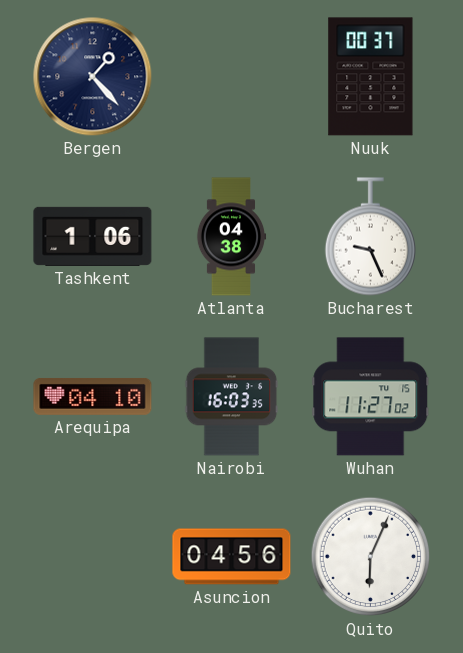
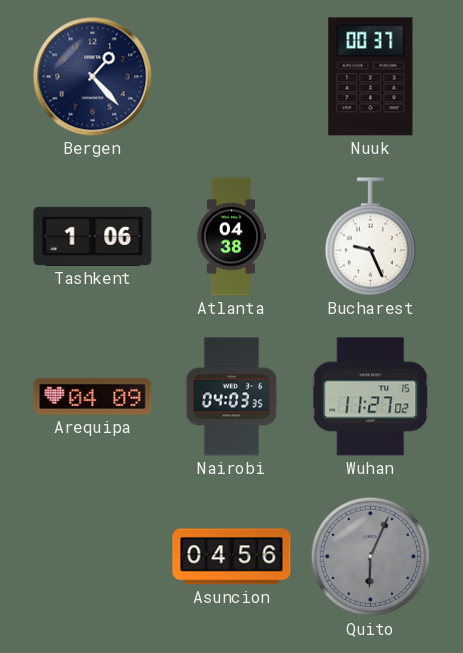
Arequipa: 04:10 -> 04:09 (93, 396)
Nairobi: 16:03 -> 04:03 (232, 397)
Quito dial: white -> grey (371, 557)
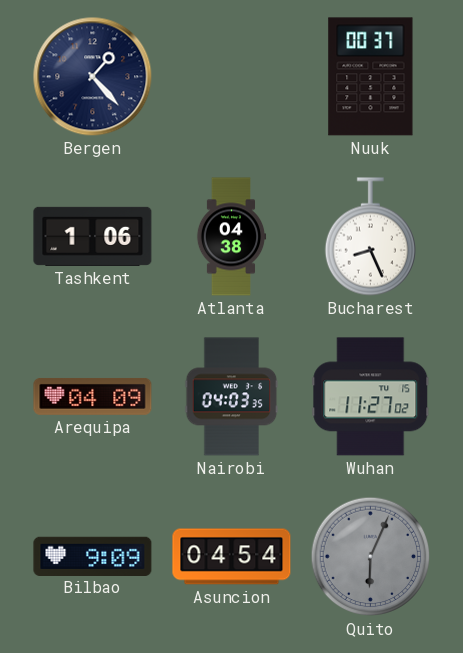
Bucharest: 9:26 -> 8:26 (370, 237)
Bilbao: none -> 9:09 (93, 556)
Asuncion: 04:56 -> 04:54 (232, 557)
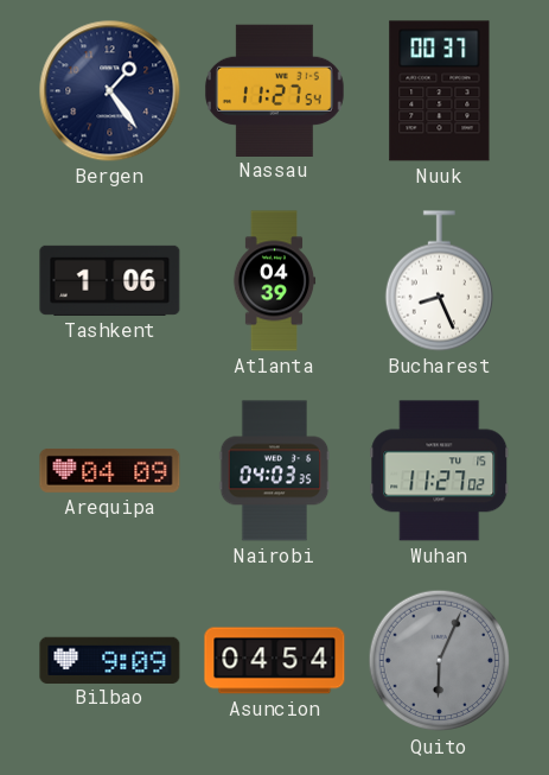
Bergen: 1:23 -> 1:24 (110, 91)
Nassau: none -> 11:27 (275, 90)
Atlanta: 04:38 -> 04:39 (274, 281)
